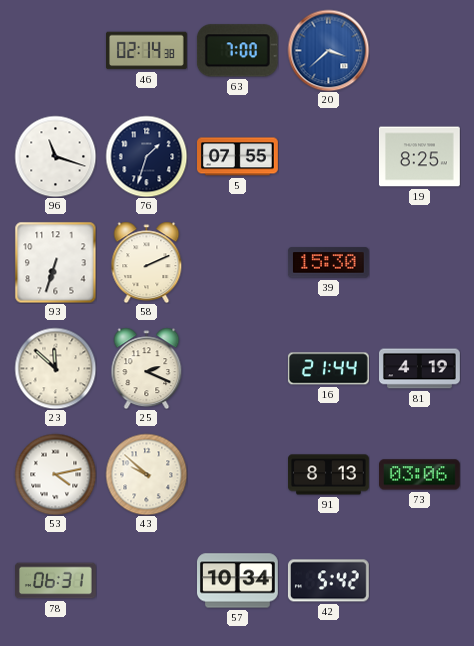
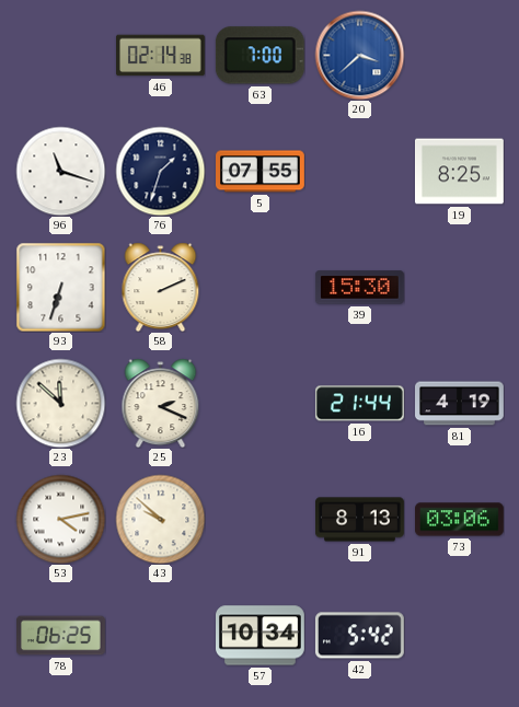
78: 06:31 -> 06:25 (61, 636)
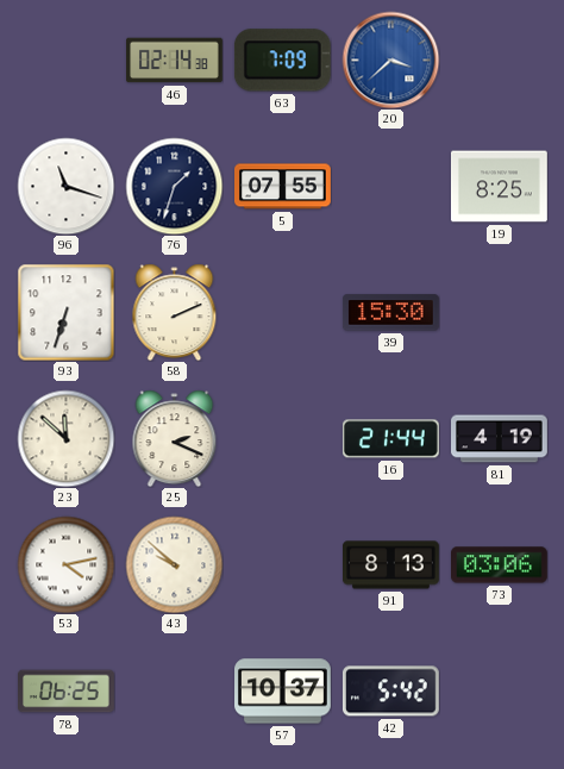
63: 7:00 -> 7:09 (282, 61)
57: 10:34 -> 10:37 (283, 692)
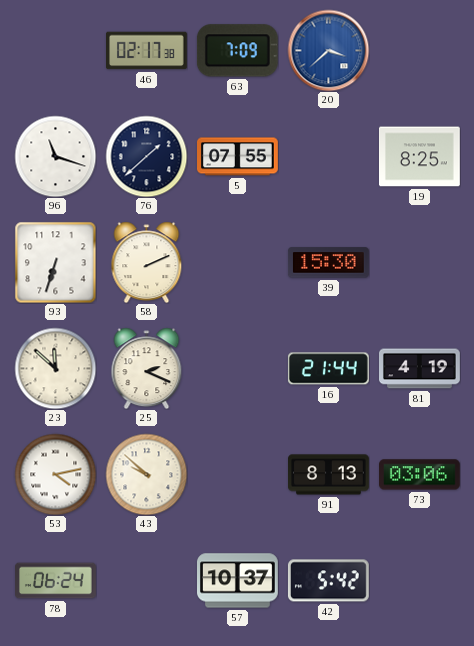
46: 02:14 -> 02:17 (147, 51)
76: 1:33 -> 1:38 (146, 156)
78: 06:25 -> 06:24 (56, 581)
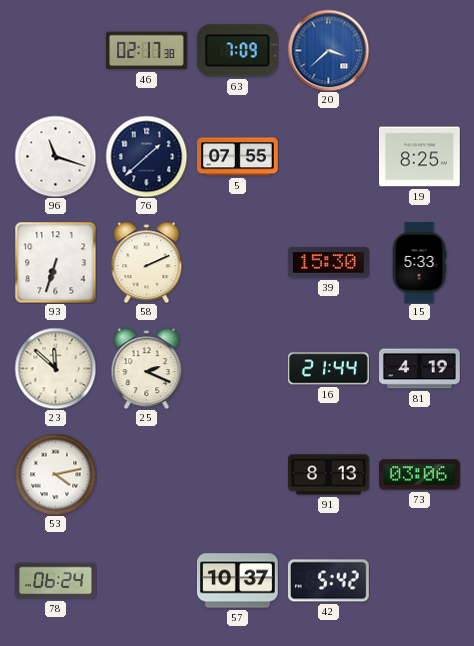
15: none -> 5:33 (419, 263)
43: 9:52 -> none (146, 474)
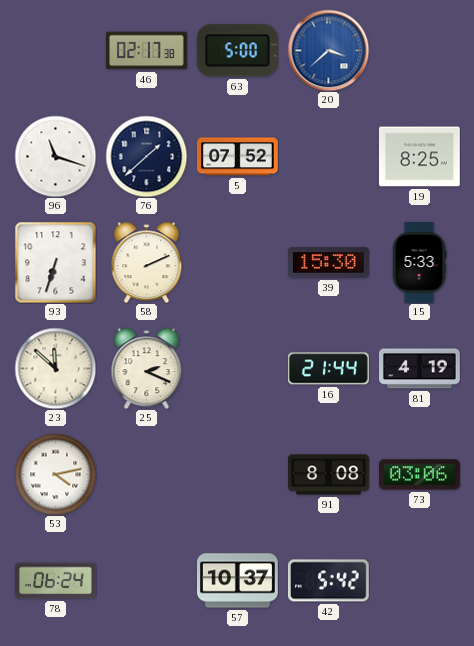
63: 7:09 -> 5:00 (237, 51)
5: 07:55 -> 07:52 (238, 157)
91: 8:13 -> 8:08 (329, 475)
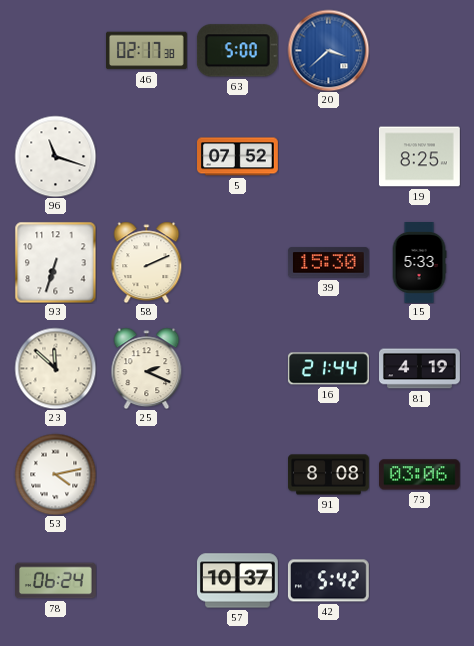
76: 1:38 -> none (146, 156)
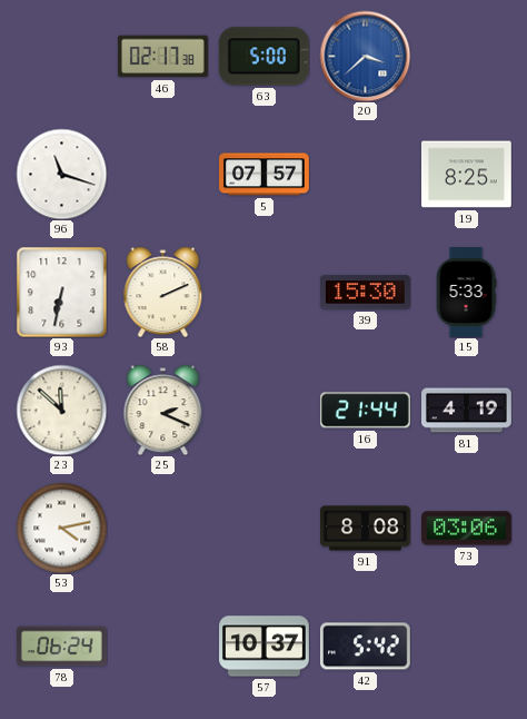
5: 07:52 -> 07:57 (265, 175)
93: 6:33 -> 6:32 (61, 292)
